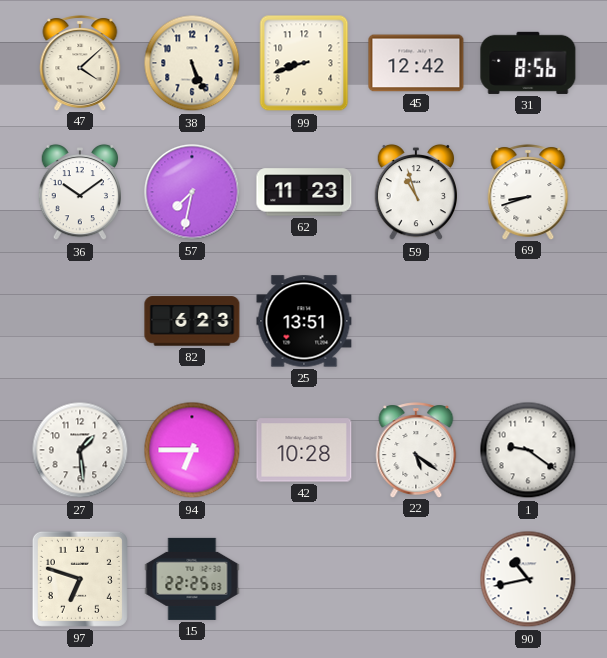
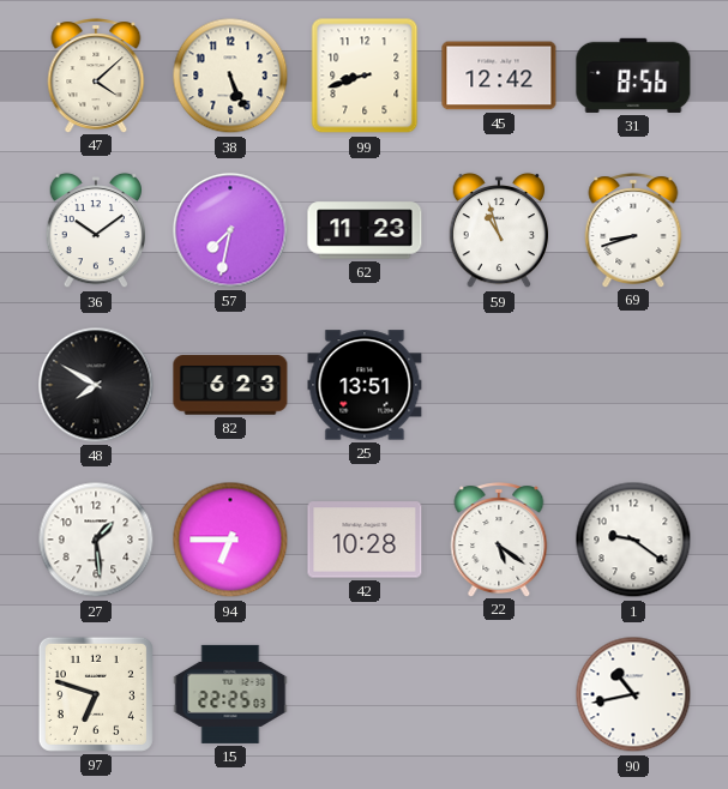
48: none -> 7:50 (96, 385)
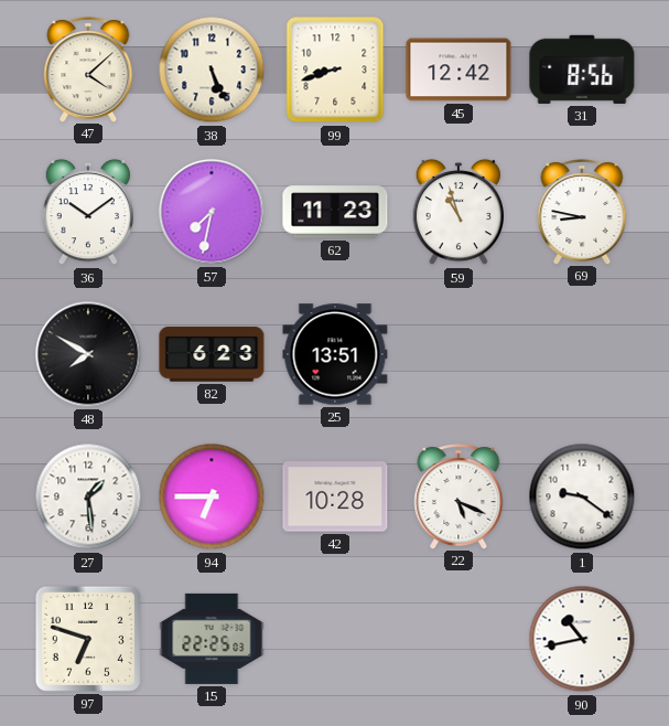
69: 8:42 -> 8:47 (582, 212)
22: 5:21 -> 5:19 (458, 497)
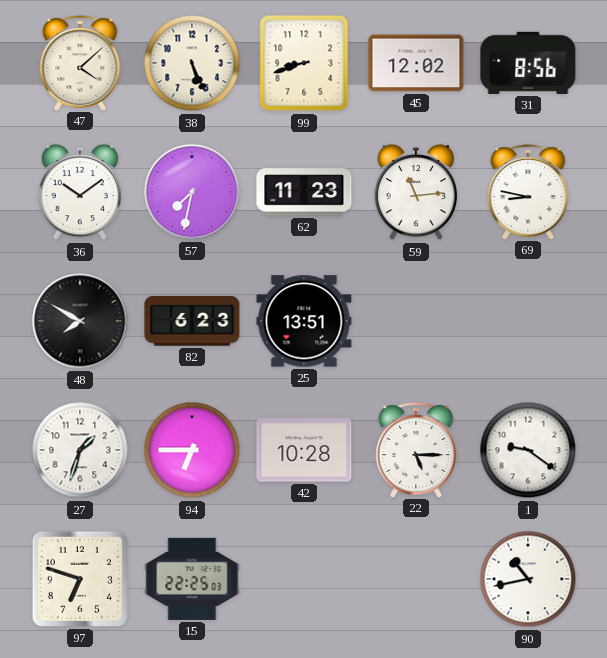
45: 12:42 -> 12:02 (416, 63)
59: 10:57 -> 11:14 (415, 192)
27: 1:29 -> 1:33 (80, 450)
22: 5:19 -> 5:15 (416, 450)
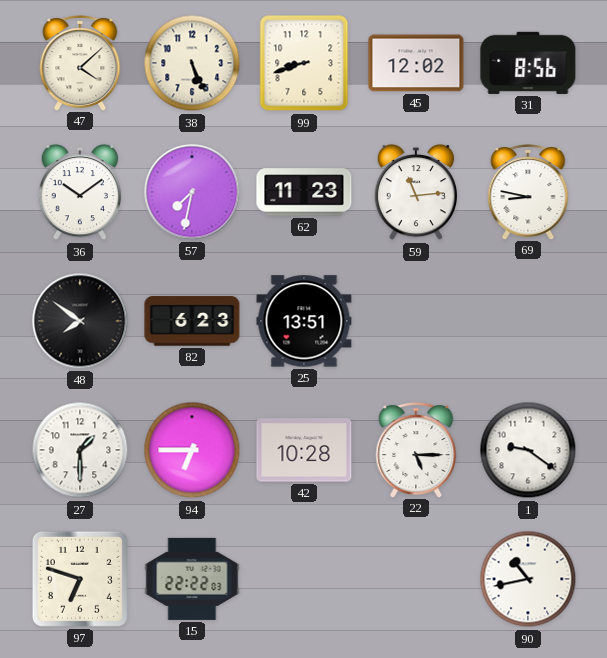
48: 7:50 -> 7:51 (80, 321)
27: 1:33 -> 1:30 (80, 450)
15: 22:25 -> 22:22 (192, 579)
